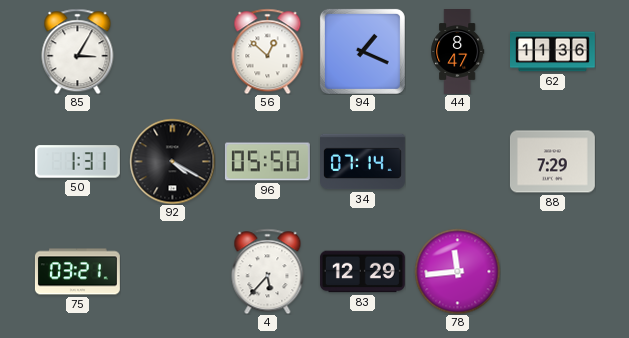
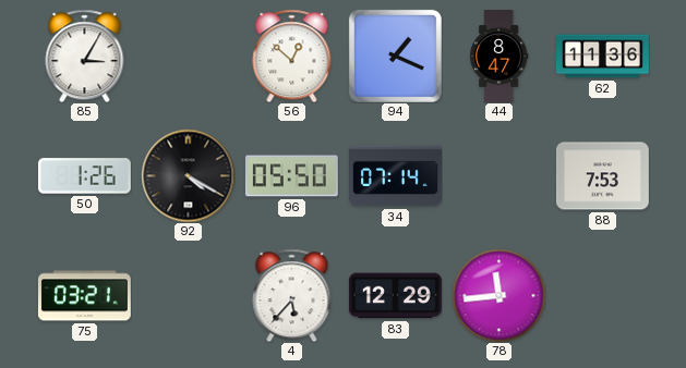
50: 1:31 -> 1:26 (84, 176)
88: 7:29 -> 7:53 (602, 176)
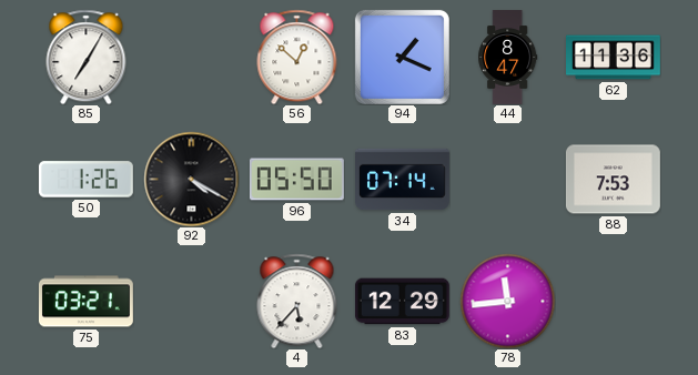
85: 3:05 -> 7:05 (87, 57)
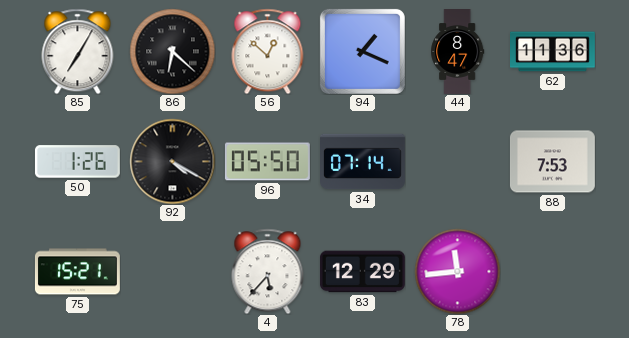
86: none -> 6:22 (172, 51)
75: 03:21 -> 15:21 (77, 272)
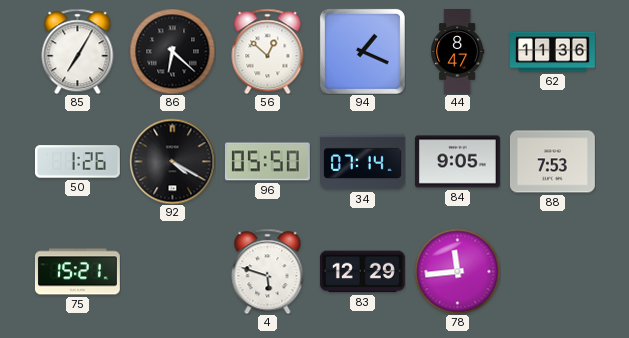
84: none -> 9:05 (457, 162)
4: 5:37 -> 5:48 (268, 271)
